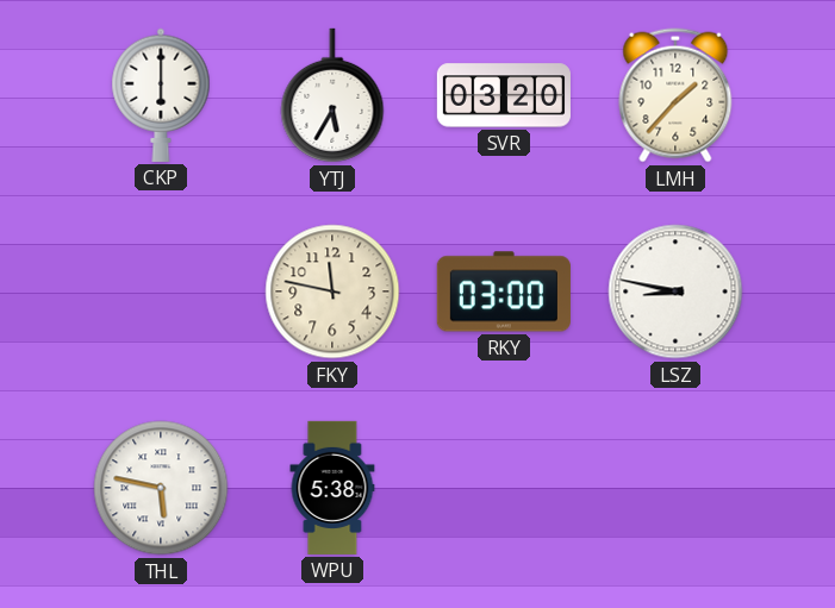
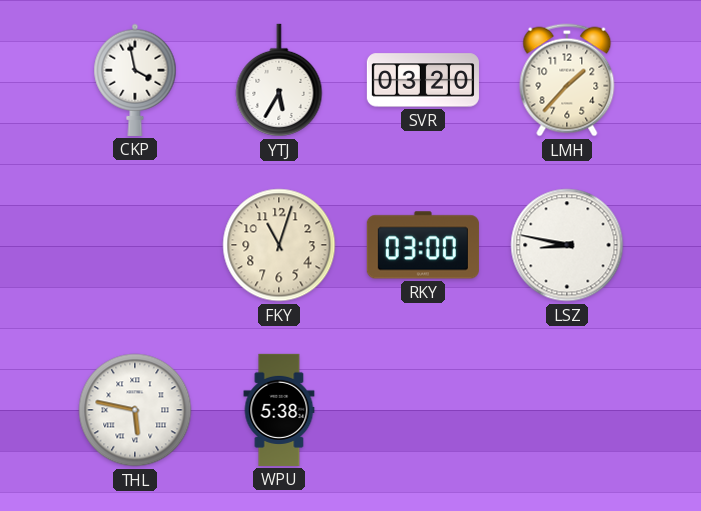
CKP: 6:00 -> 3:58 (135, 80)
FKY: 11:47 -> 11:03 (279, 245)
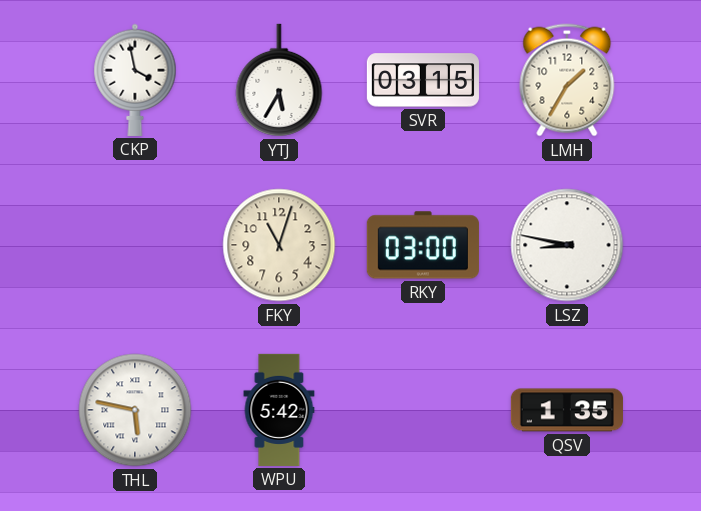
SVR: 03:20 -> 03:15 (423, 80)
LMH: 1:37 -> 1:35 (567, 80)
WPU: 5:38 -> 5:42 (279, 410)
QSV: none -> 1:35 (567, 410)
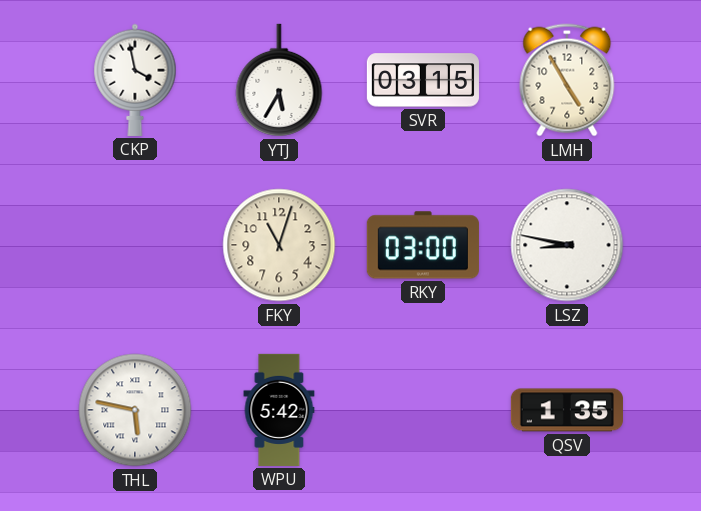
LMH: 1:35 -> 4:55 (567, 80)
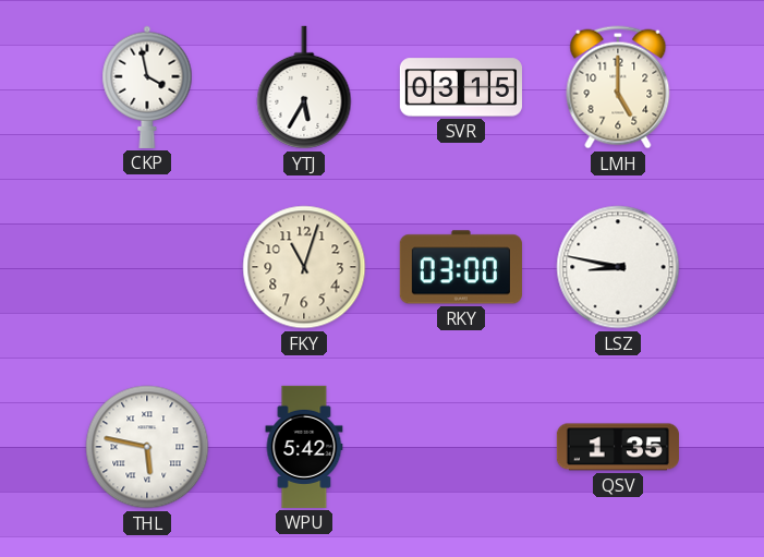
LMH: 4:55 -> 5:00 (618, 87)
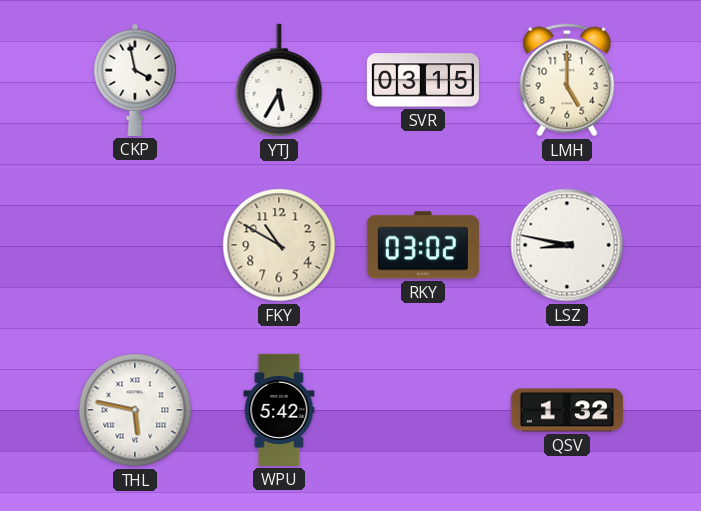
FKY: 11:03 -> 10:50 (279, 245)
RKY: 03:00 -> 03:02 (423, 245)
QSV: 1:35 -> 1:32 (567, 410)
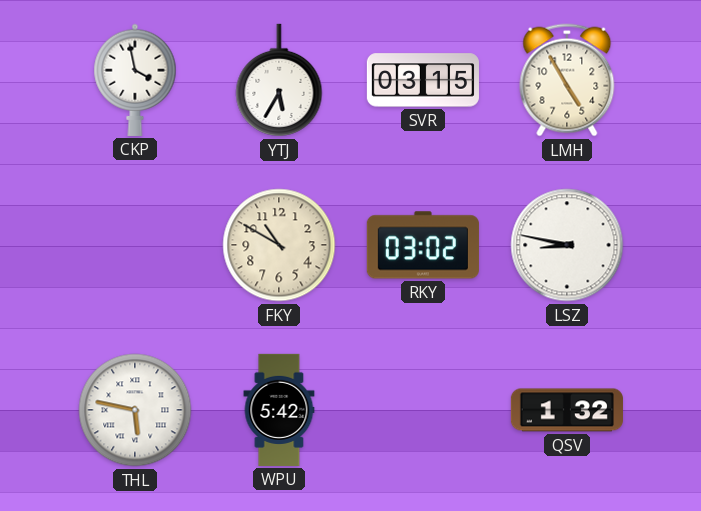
LMH: 5:00 -> 4:55 (567, 80)
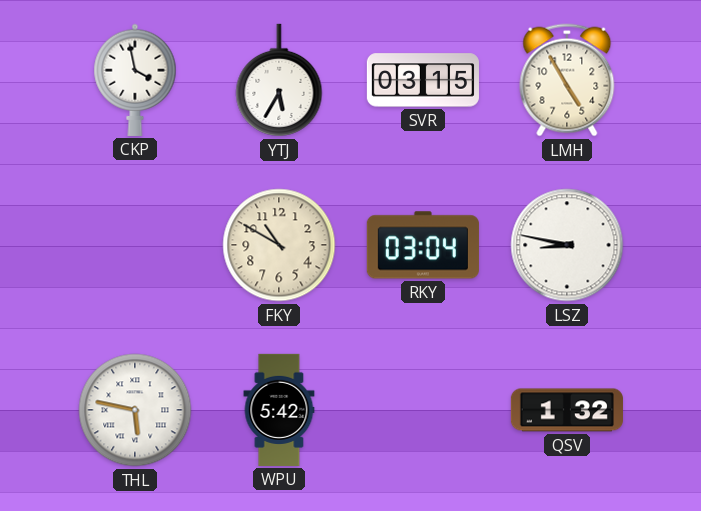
RKY: 03:02 -> 03:04 (423, 245)
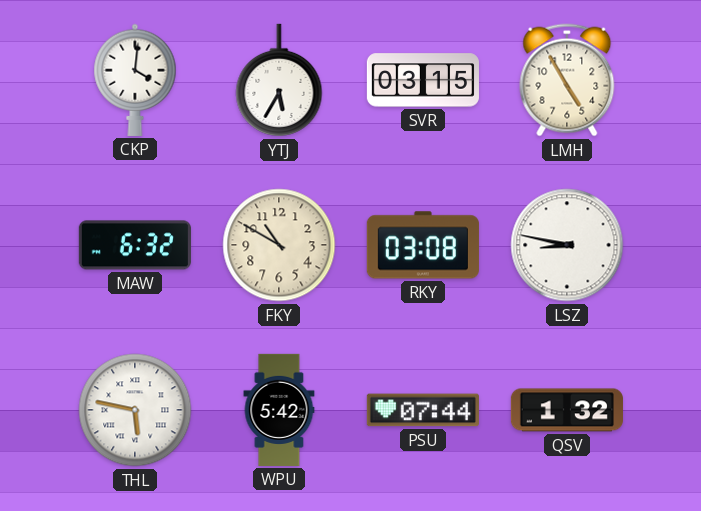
CKP: 3:58 -> 4:01 (135, 80)
MAW: none -> 6:32 (135, 245)
RKY: 03:04 -> 03:08 (423, 245)
PSU: none -> 07:44 (423, 410)
